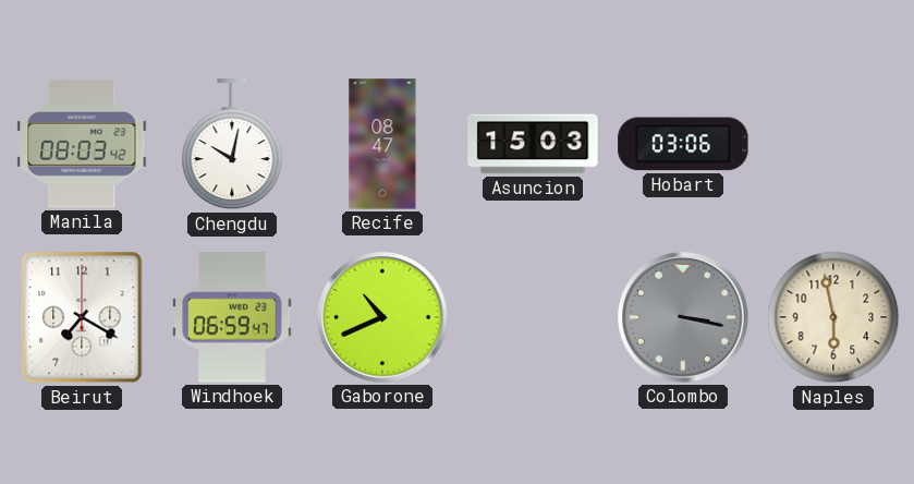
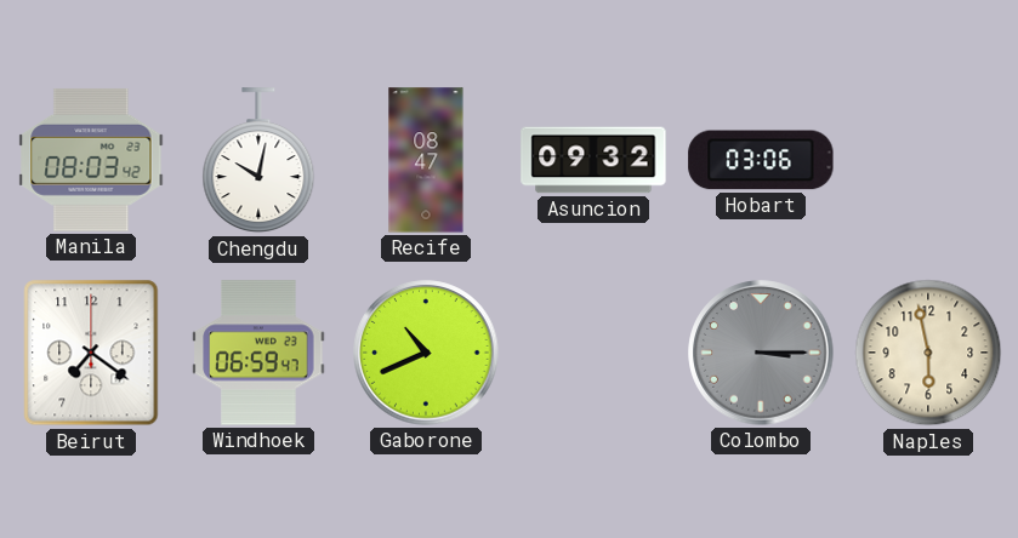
Asuncion: 15:03 -> 09:32 (593, 160)
Beirut: 7:20 -> 7:21 (91, 353)
Colombo: 3:17 -> 3:15 (761, 353)
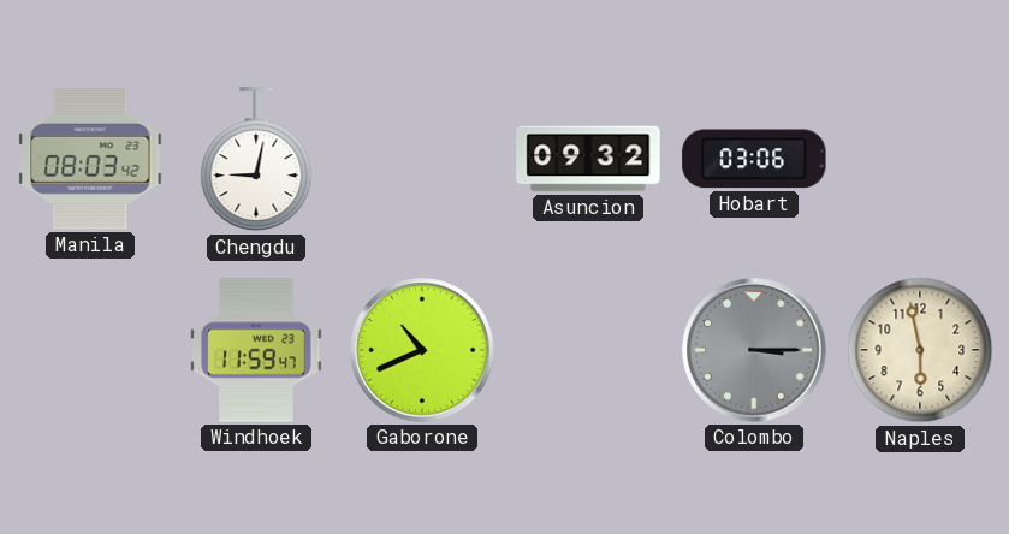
Chengdu: 10:02 -> 9:02 (256, 160)
Recife: 08:47 -> none (426, 160)
Beirut: 7:21 -> none (91, 353)
Windhoek: 06:59 -> 11:59 (256, 350)
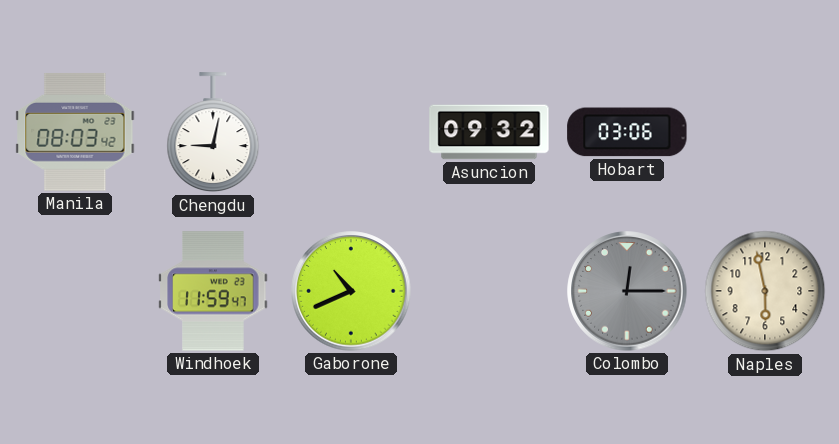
Colombo: 3:15 -> 12:15 (627, 291)
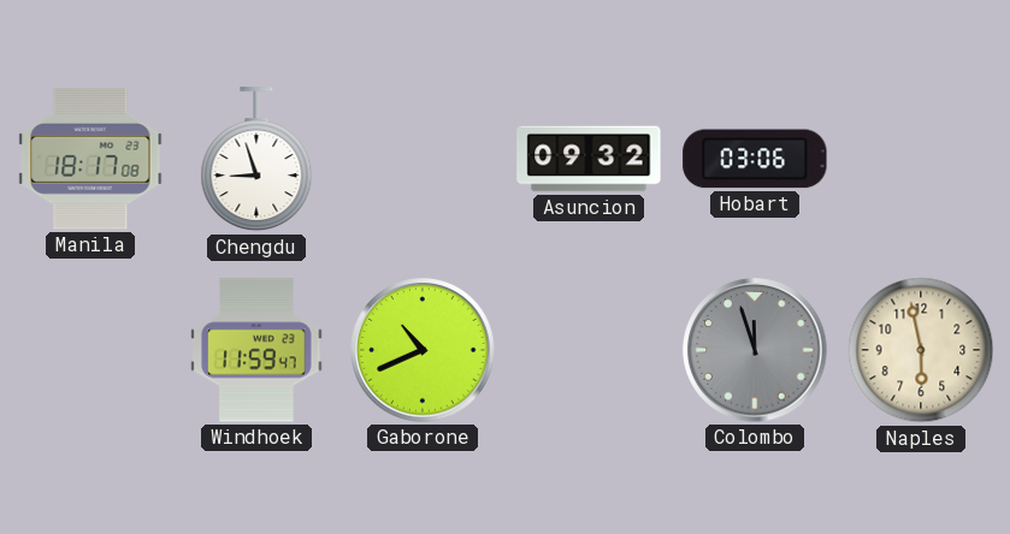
Manila: 08:03 -> 18:17 (90, 159)
Chengdu: 9:02 -> 8:57 (256, 160)
Colombo: 12:15 -> 11:57 (755, 350)
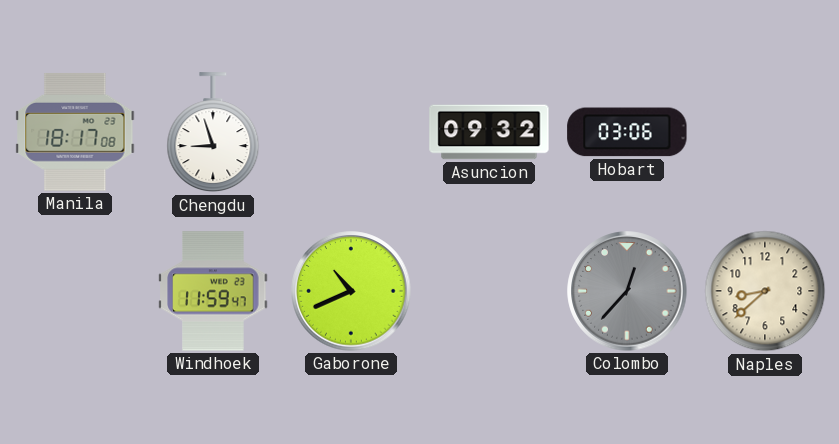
Colombo: 11:57 -> 12:37 (627, 291)
Naples: 5:58 -> 8:38 (765, 291)
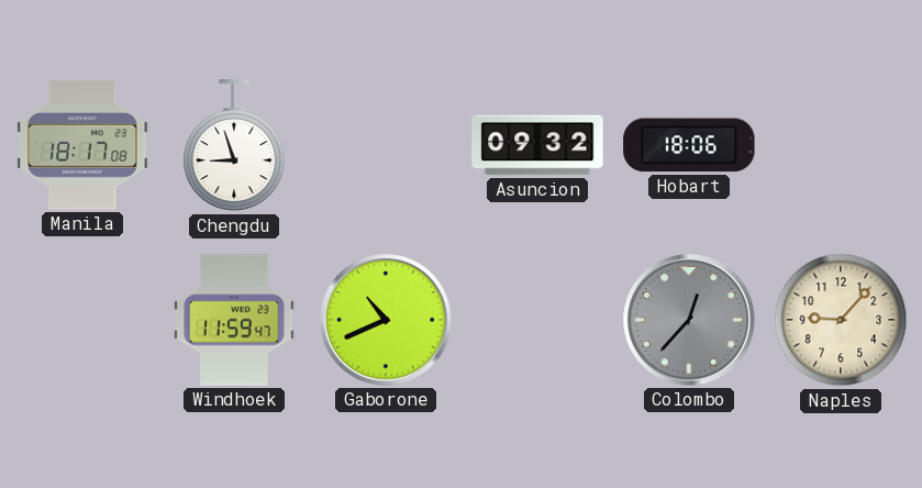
Hobart: 03:06 -> 18:06 (689, 145)
Naples: 8:38 -> 9:07 (841, 320)
